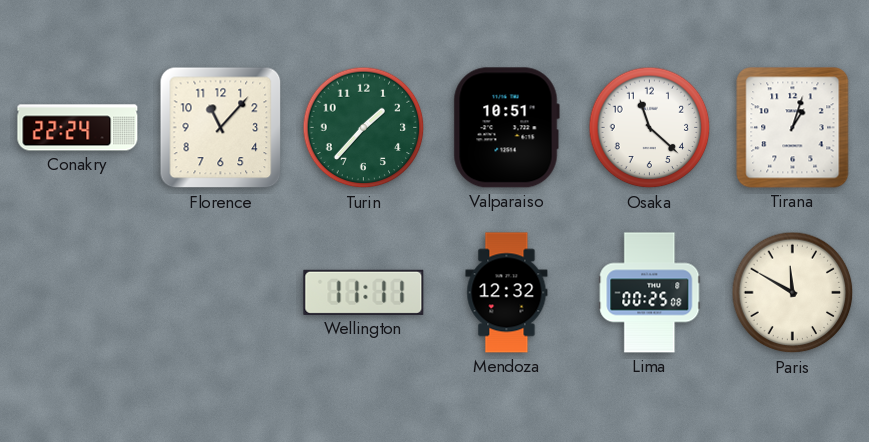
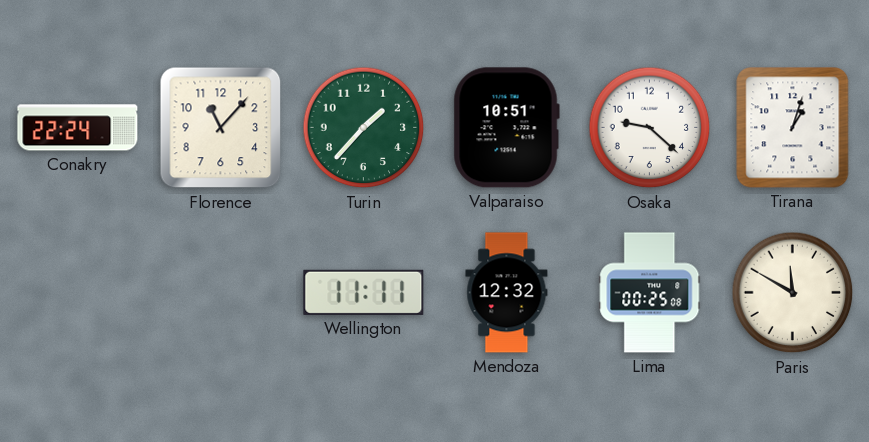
Osaka: 11:22 -> 9:22 (650, 128)
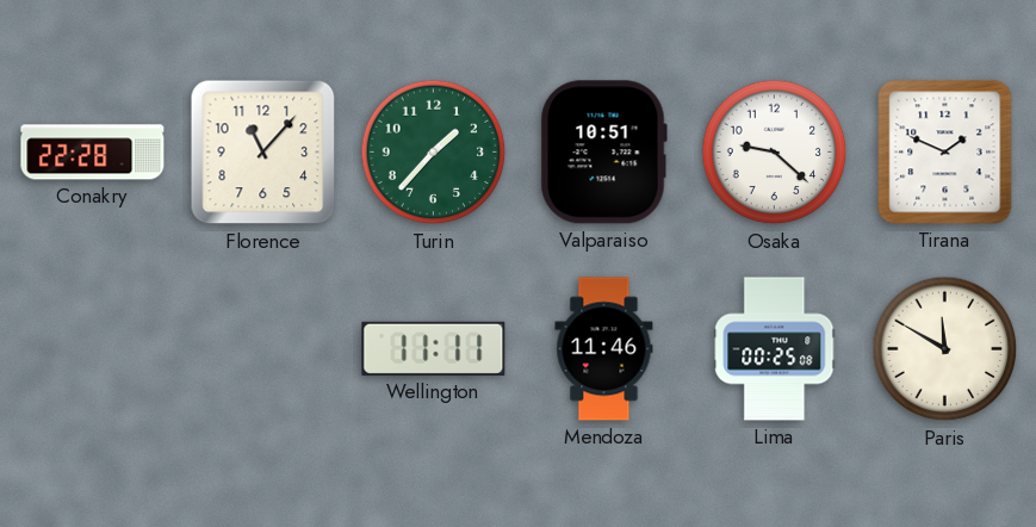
Conakry: 22:24 -> 22:28 (93, 153)
Tirana: 1:03 -> 1:49 (945, 153)
Mendoza: 12:32 -> 11:46 (604, 349)
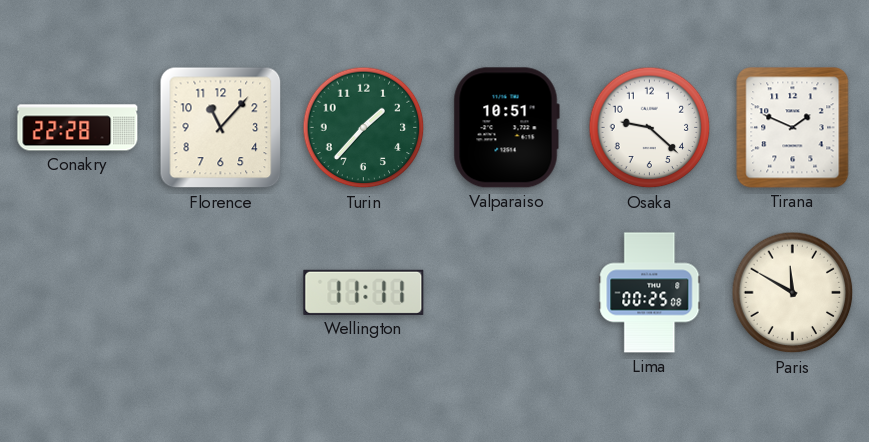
Mendoza: 11:46 -> none (604, 349)
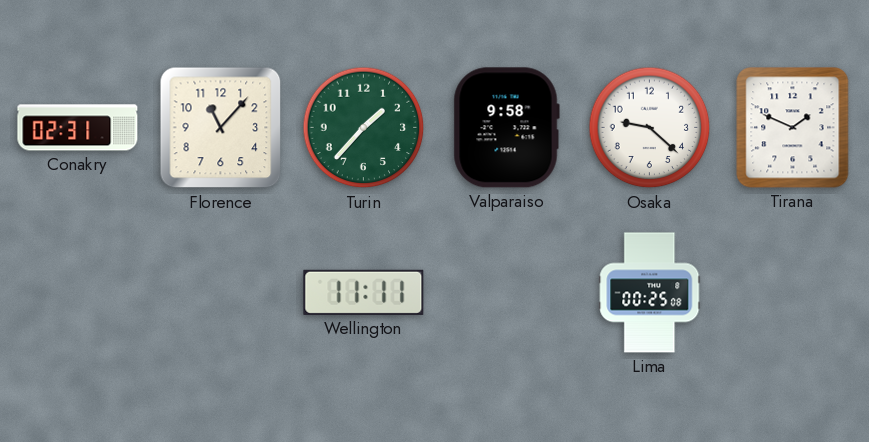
Conakry: 22:28 -> 02:31 (78, 128)
Valparaiso: 10:51 -> 9:58 (506, 128)
Paris: 11:50 -> none (793, 293)
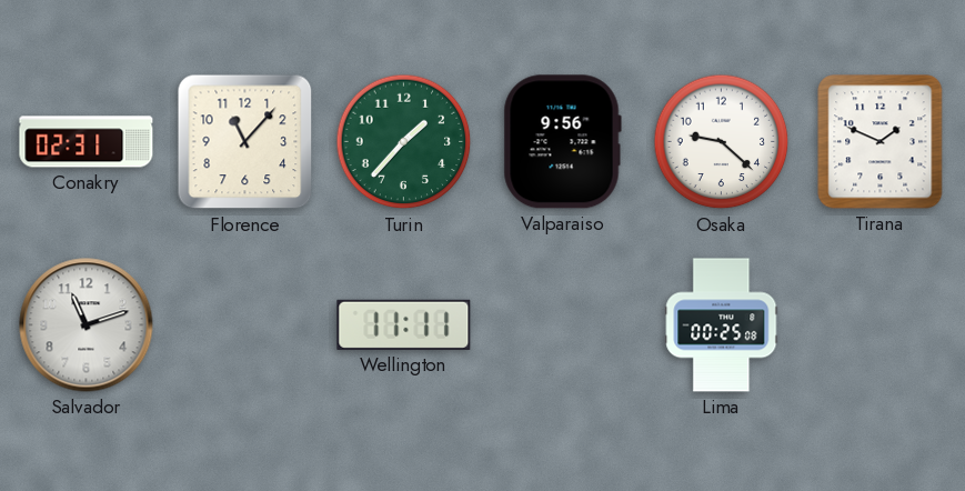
Valparaiso: 9:58 -> 9:56 (562, 142)
Salvador: none -> 11:12 (87, 325)
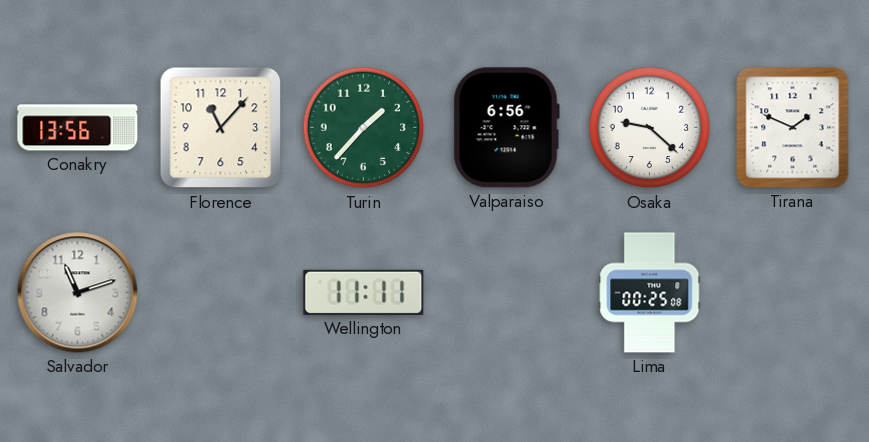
Conakry: 02:31 -> 13:56 (78, 128)
Valparaiso: 9:56 -> 6:56 (506, 128)
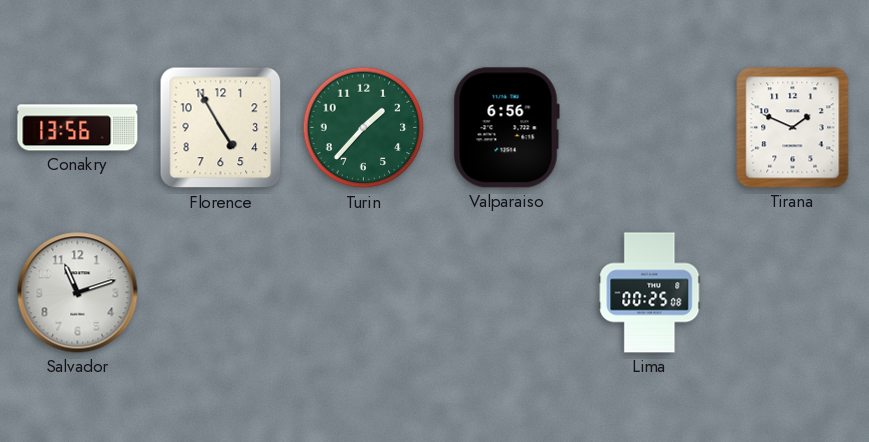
Florence: 11:07 -> 4:55 (221, 128)
Osaka: 9:22 -> none (650, 128)
Wellington: 11:11 -> none (364, 292)
